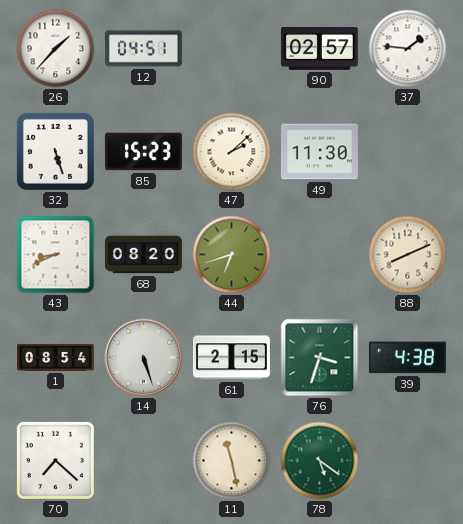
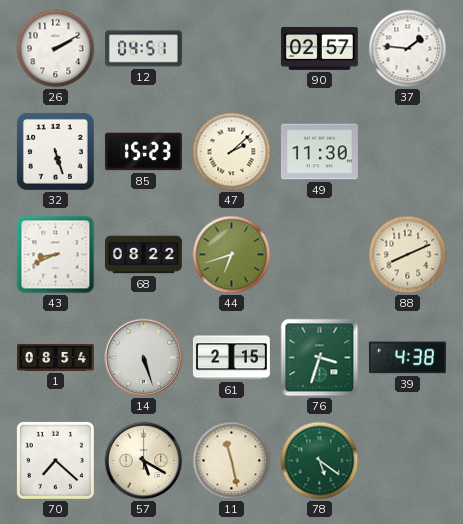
26: 1:37 -> 2:10 (56, 49)
68: 08:20 -> 08:22 (143, 255)
57: none -> 5:20 (144, 461)
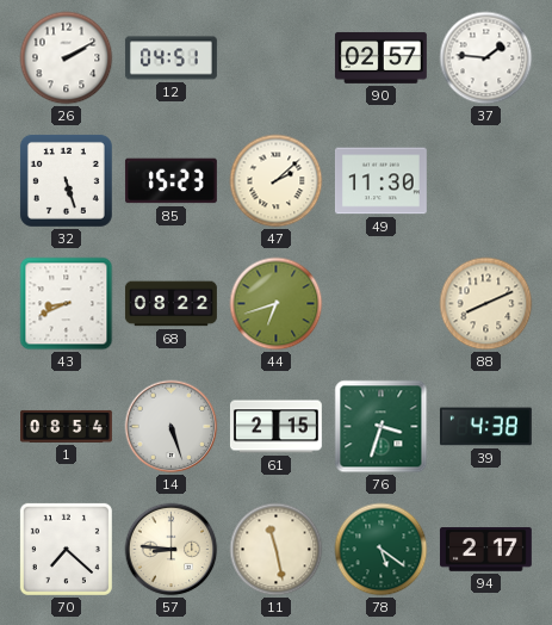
57: 5:20 -> 8:46 (172, 550)
94: none -> 2:17 (485, 550)
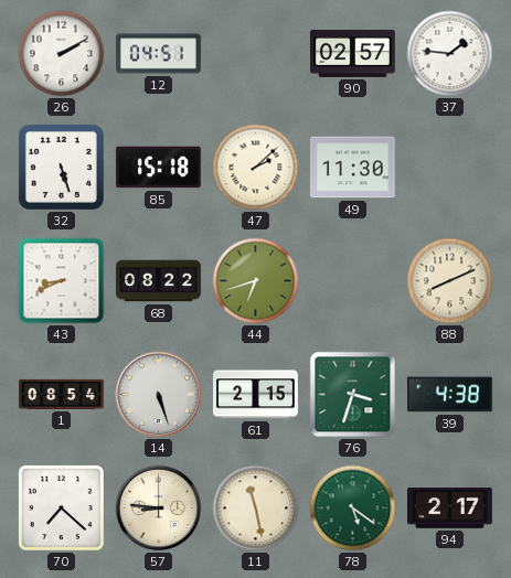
85: 15:23 -> 15:18 (158, 168)
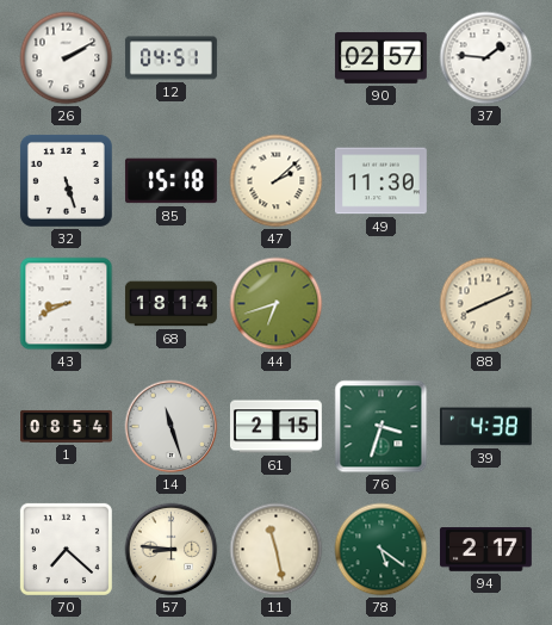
68: 08:22 -> 18:14 (170, 304)
14: 5:27 -> 11:27 (172, 427)
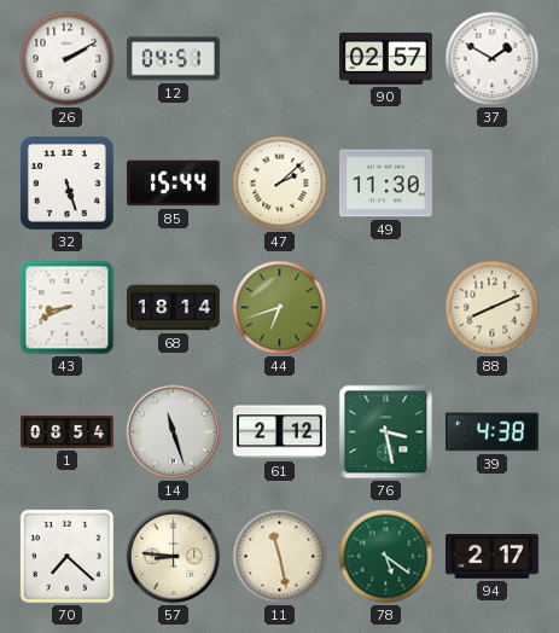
37: 1:46 -> 1:50 (493, 59)
85: 15:18 -> 15:44 (173, 184)
61: 2:15 -> 2:12 (279, 432)
76: 3:33 -> 3:28 (386, 432)
